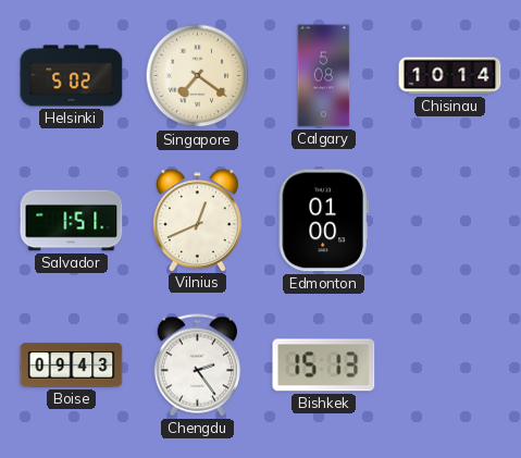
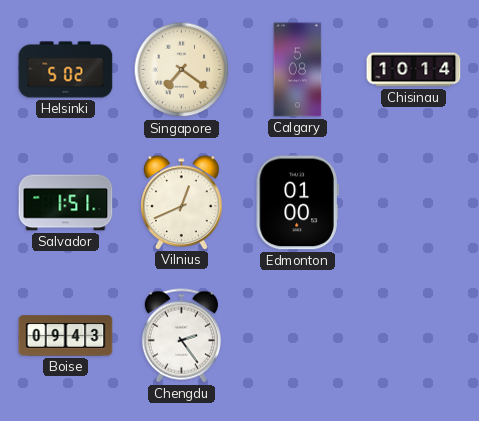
Bishkek: 15:13 -> none (324, 366)
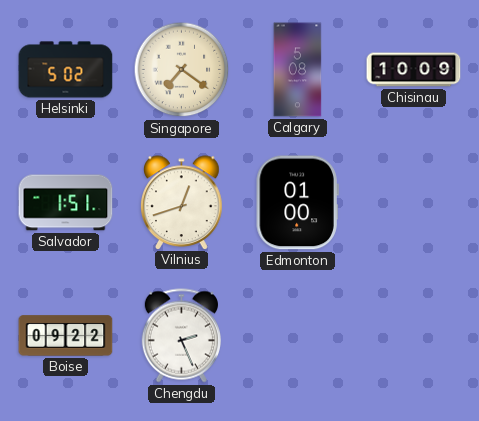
Chisinau: 10:14 -> 10:09 (414, 70)
Vilnius: 12:41 -> 12:42 (182, 202)
Boise: 09:43 -> 09:22 (66, 336)
Chengdu: 2:24 -> 2:26 (181, 336)
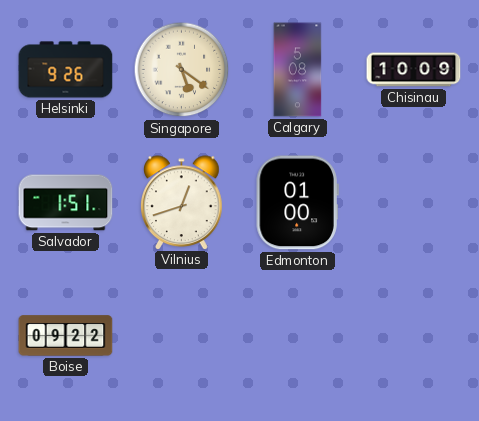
Helsinki: 5:02 -> 9:26 (66, 70)
Singapore: 7:21 -> 5:21 (182, 70)
Chengdu: 2:26 -> none (181, 336)
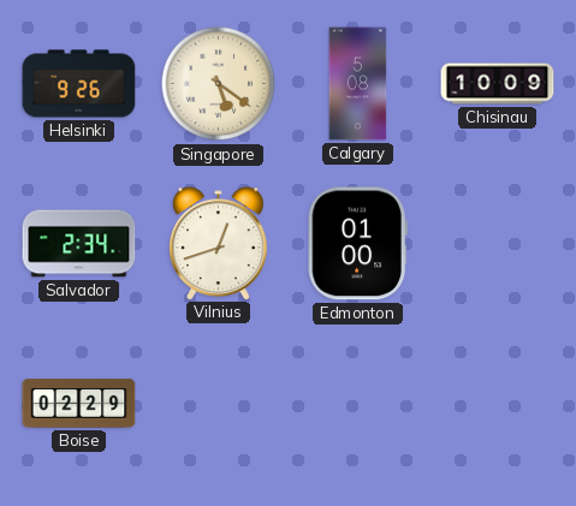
Salvador: 1:51 -> 2:34 (79, 244)
Boise: 09:22 -> 02:29 (79, 404)
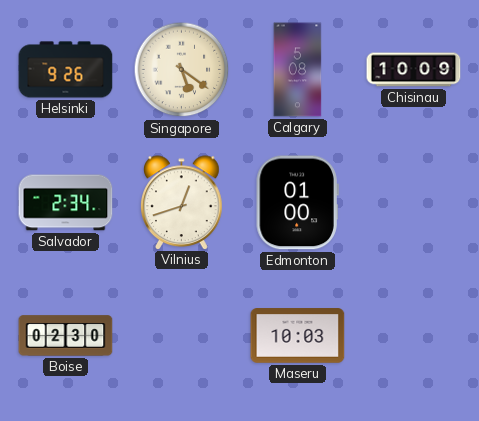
Boise: 02:29 -> 02:30 (66, 336)
Maseru: none -> 10:03 (298, 336)
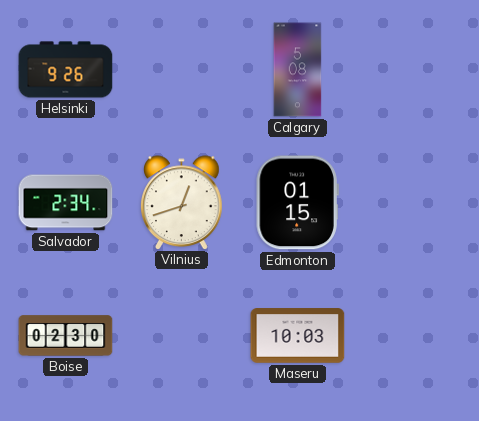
Singapore: 5:21 -> none (182, 70)
Chisinau: 10:09 -> none (414, 70)
Edmonton: 01:00 -> 01:15 (297, 203)
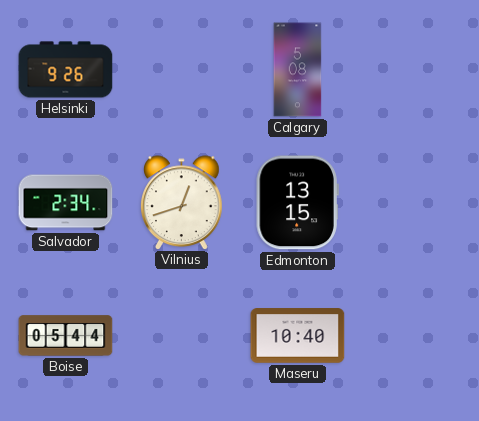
Edmonton: 01:15 -> 13:15 (297, 203)
Boise: 02:30 -> 05:44 (66, 336)
Maseru: 10:03 -> 10:40 (298, 336)
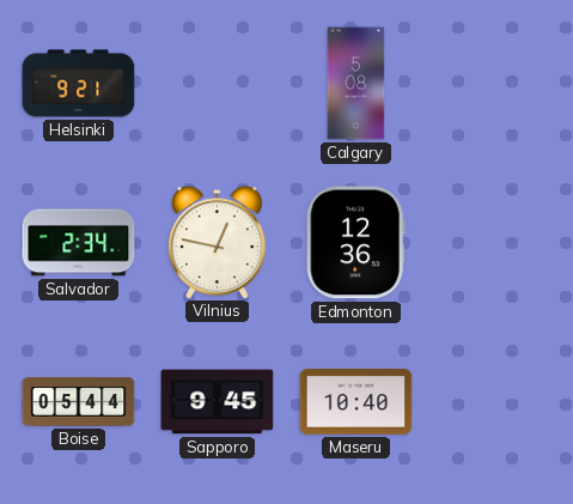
Helsinki: 9:26 -> 9:21 (79, 84)
Vilnius: 12:42 -> 12:47 (218, 242)
Edmonton: 13:15 -> 12:36 (355, 243)
Sapporo: none -> 9:45 (218, 402)
